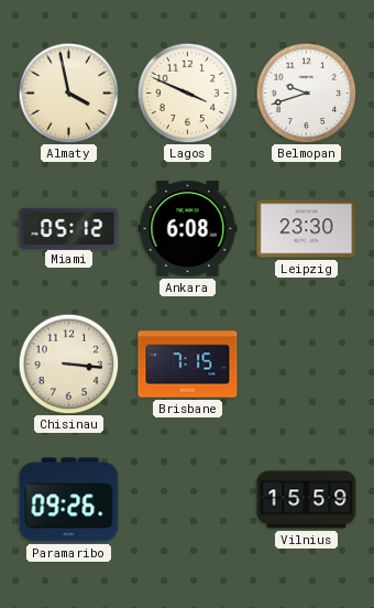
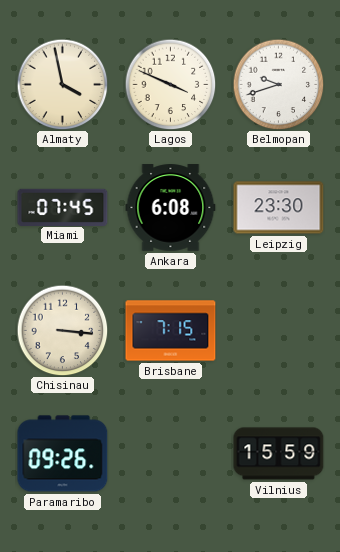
Miami: 05:12 -> 07:45 (63, 207)
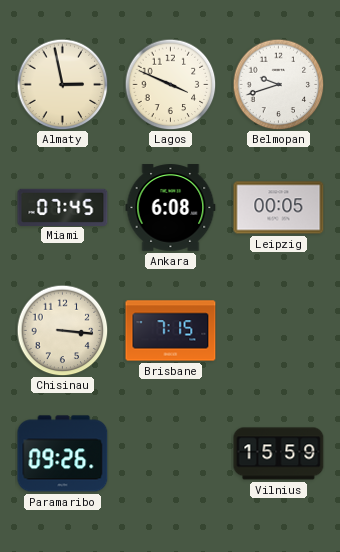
Almaty: 3:58 -> 2:58 (62, 84)
Leipzig: 23:30 -> 00:05 (279, 208)
